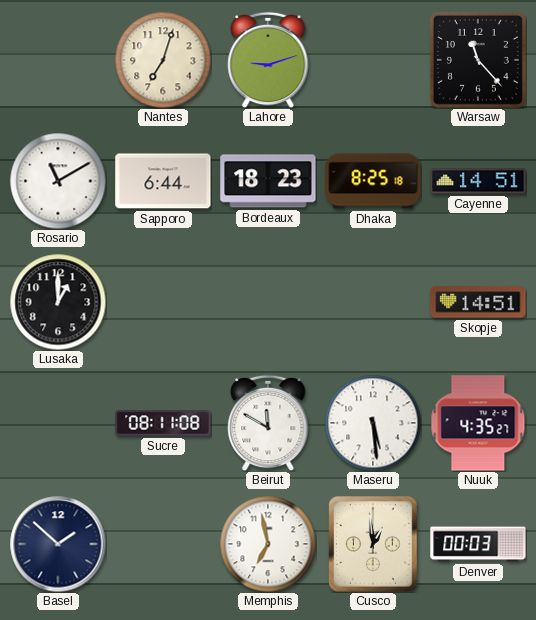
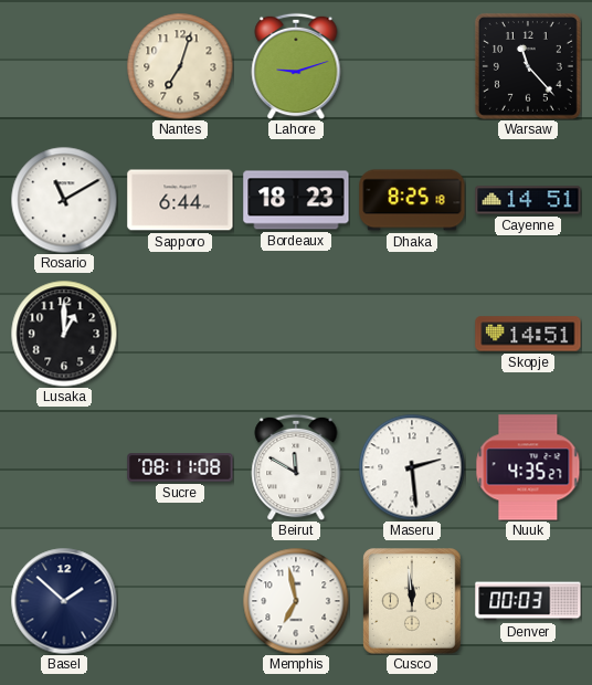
Maseru: 5:29 -> 2:29 (412, 467)
Cusco: 12:59 -> 11:59 (413, 601)
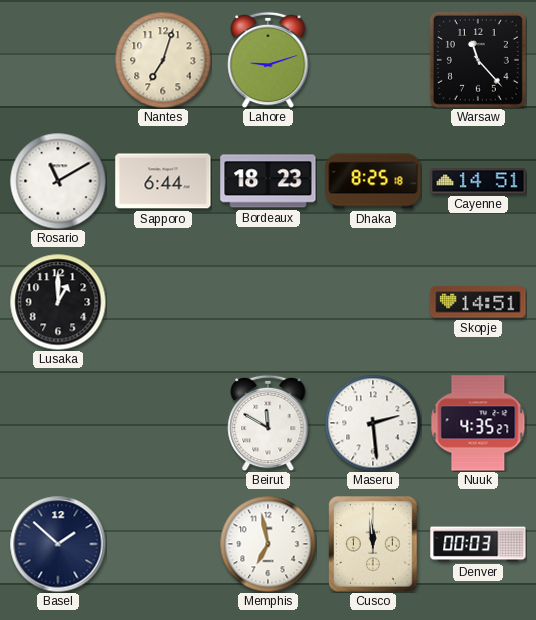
Sucre: 08:11 -> none (180, 467)
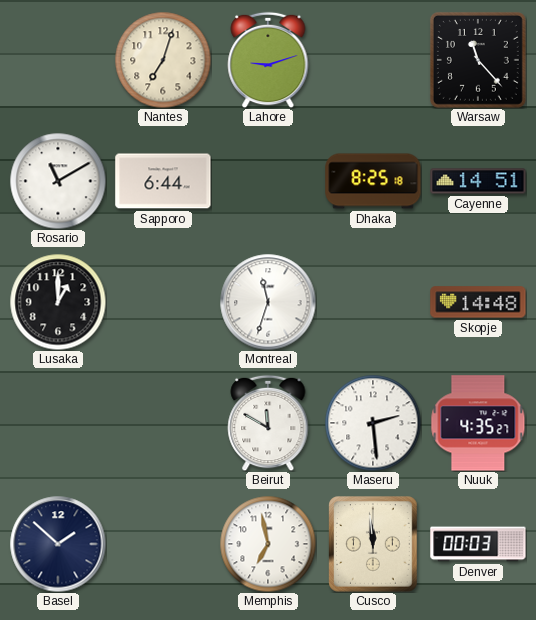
Bordeaux: 18:23 -> none (268, 181)
Montreal: none -> 11:33 (268, 302)
Skopje: 14:51 -> 14:48 (478, 302)
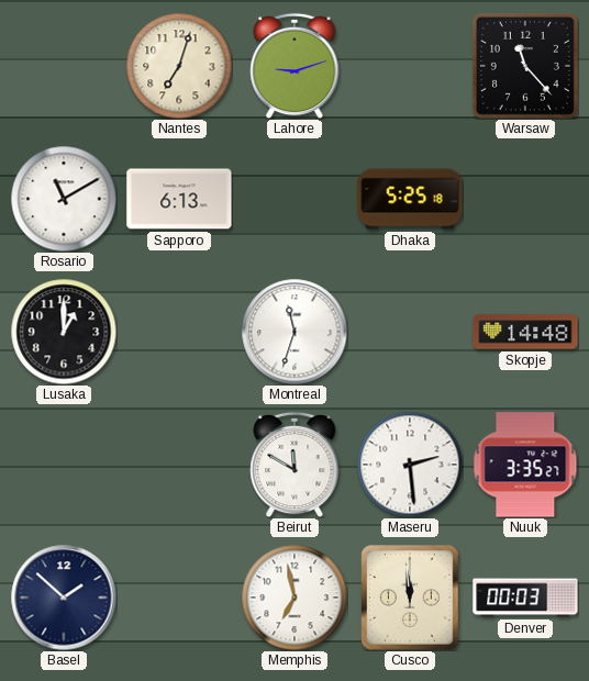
Sapporo: 6:44 -> 6:13 (179, 199)
Dhaka: 8:25 -> 5:25 (410, 199)
Cayenne: 14:51 -> none (478, 181)
Nuuk: 4:35 -> 3:35 (525, 465)
